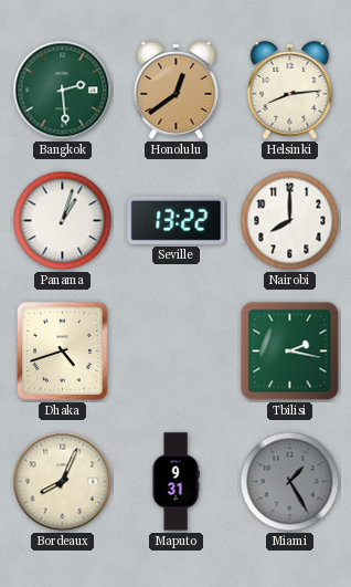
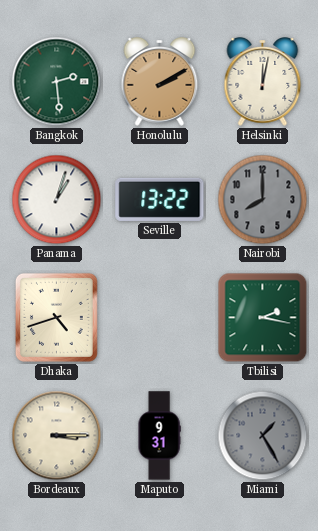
Honolulu: 12:39 -> 2:10 (160, 82)
Helsinki: 8:14 -> 12:02 (263, 82)
Nairobi dial: white -> grey (263, 200)
Bordeaux: 8:04 -> 3:15 (57, 436)
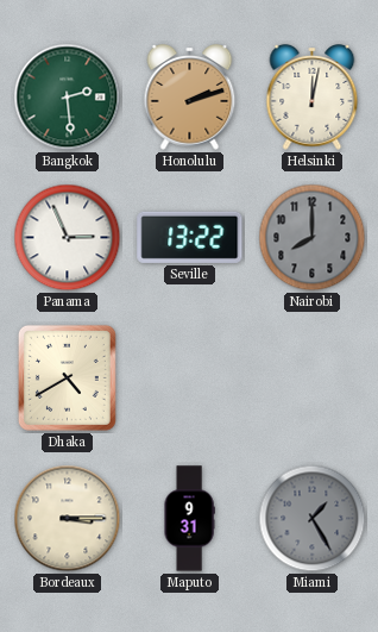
Honolulu: 2:10 -> 2:12 (190, 98)
Panama: 1:03 -> 2:56 (68, 238)
Dhaka: 4:42 -> 4:40 (67, 377)
Tbilisi: 2:17 -> none (263, 318)
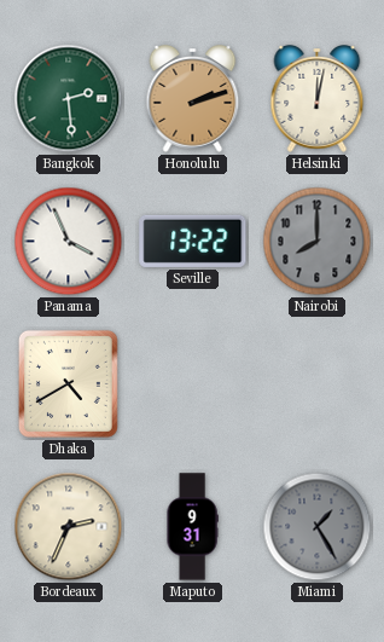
Panama: 2:56 -> 3:56 (69, 242)
Bordeaux: 3:15 -> 2:34 (69, 527)
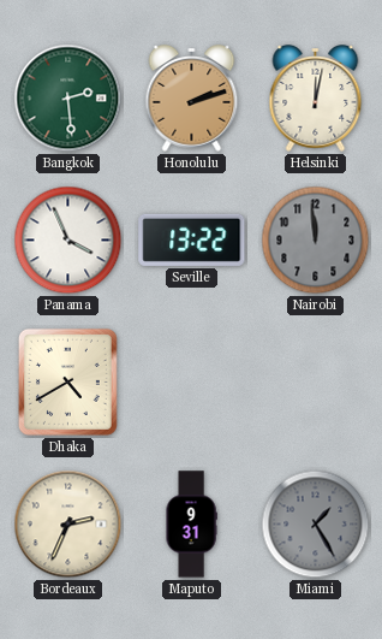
Nairobi: 8:00 -> 11:59 (316, 241)
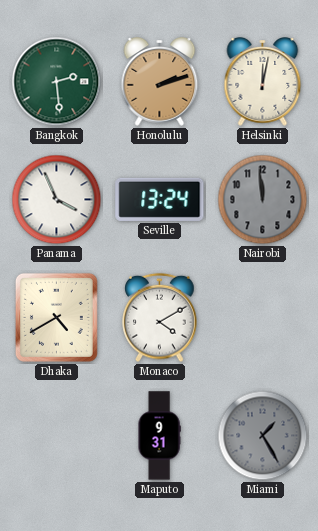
Seville: 13:22 -> 13:24 (160, 199)
Monaco: none -> 4:10 (160, 318)
Bordeaux: 2:34 -> none (68, 525)
